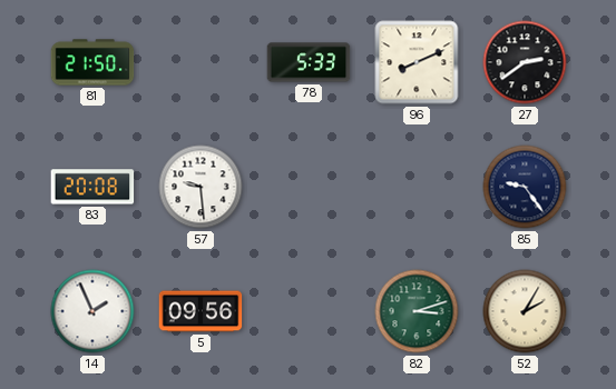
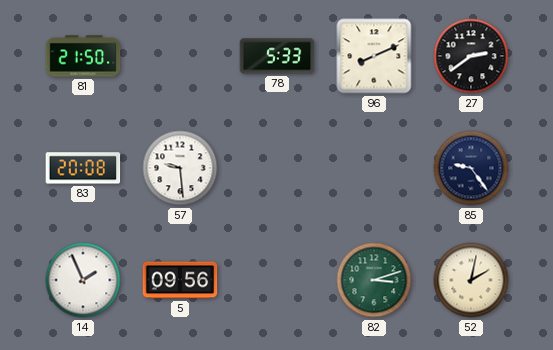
52: 2:05 -> 2:02 (471, 280)
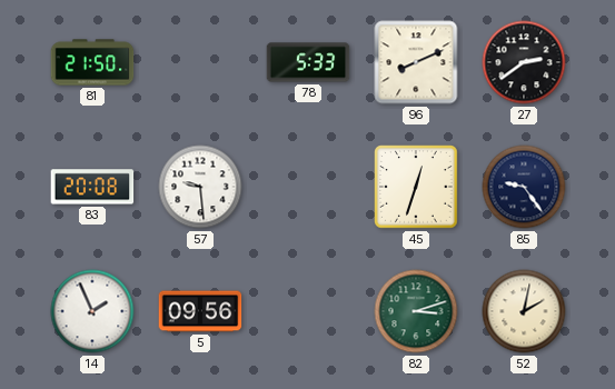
45: none -> 12:33 (416, 187)
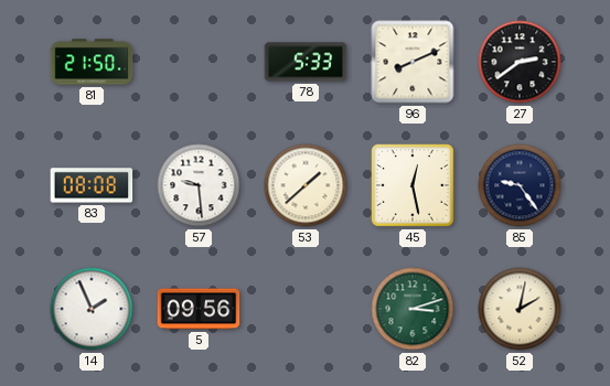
83: 20:08 -> 08:08 (92, 185)
53: none -> 1:38 (306, 185)
45: 12:33 -> 12:28 (413, 185)
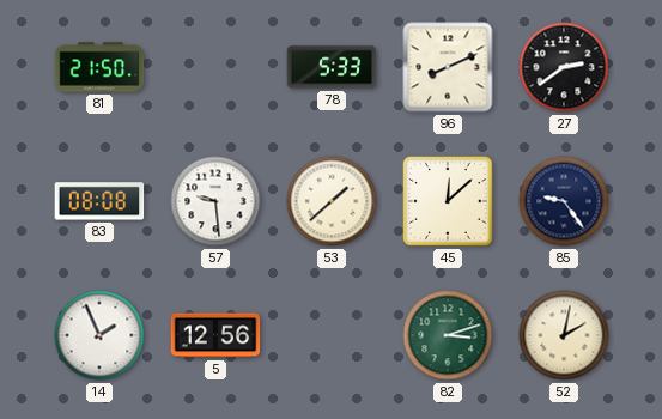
45: 12:28 -> 12:08 (448, 201)
5: 09:56 -> 12:56 (215, 335)
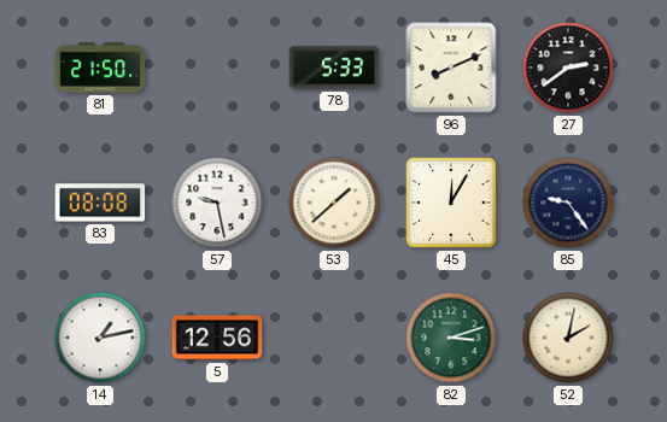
57: 9:29 -> 9:28 (217, 203)
45: 12:08 -> 12:05 (451, 203)
14: 1:56 -> 1:13 (100, 338)
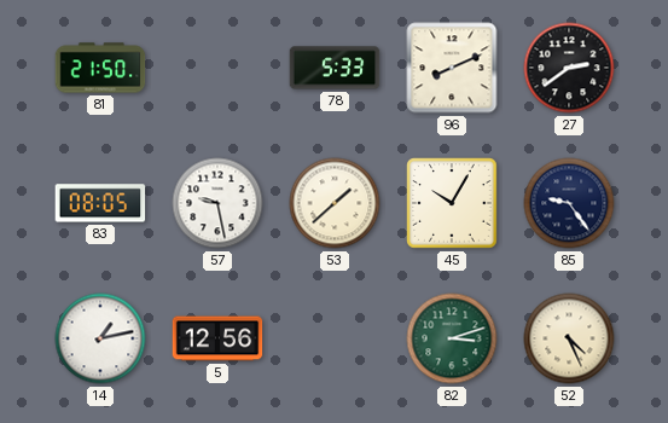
83: 08:08 -> 08:05 (100, 203)
45: 12:05 -> 10:05 (452, 203)
52: 2:02 -> 4:26 (569, 338)
